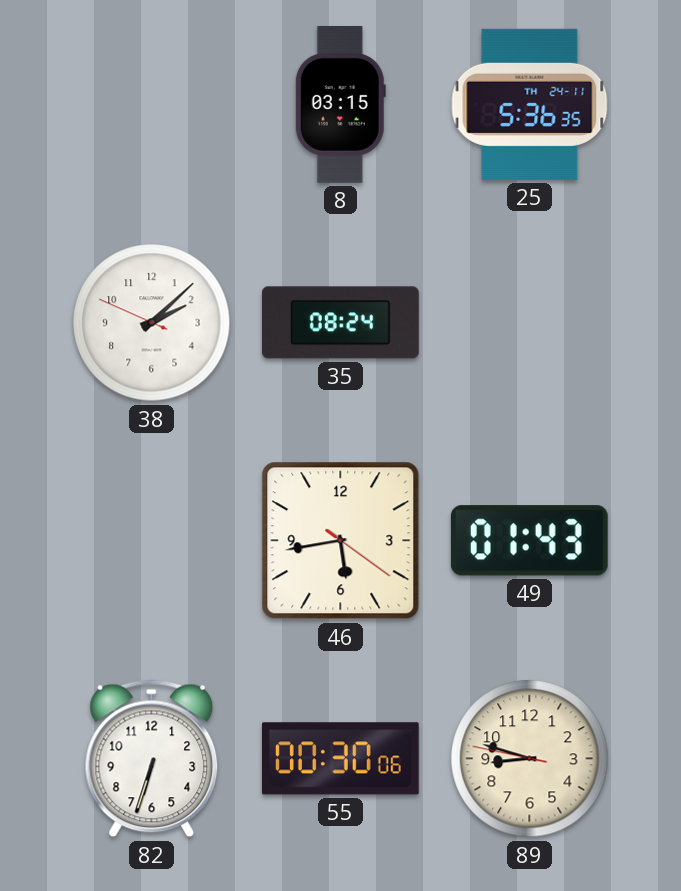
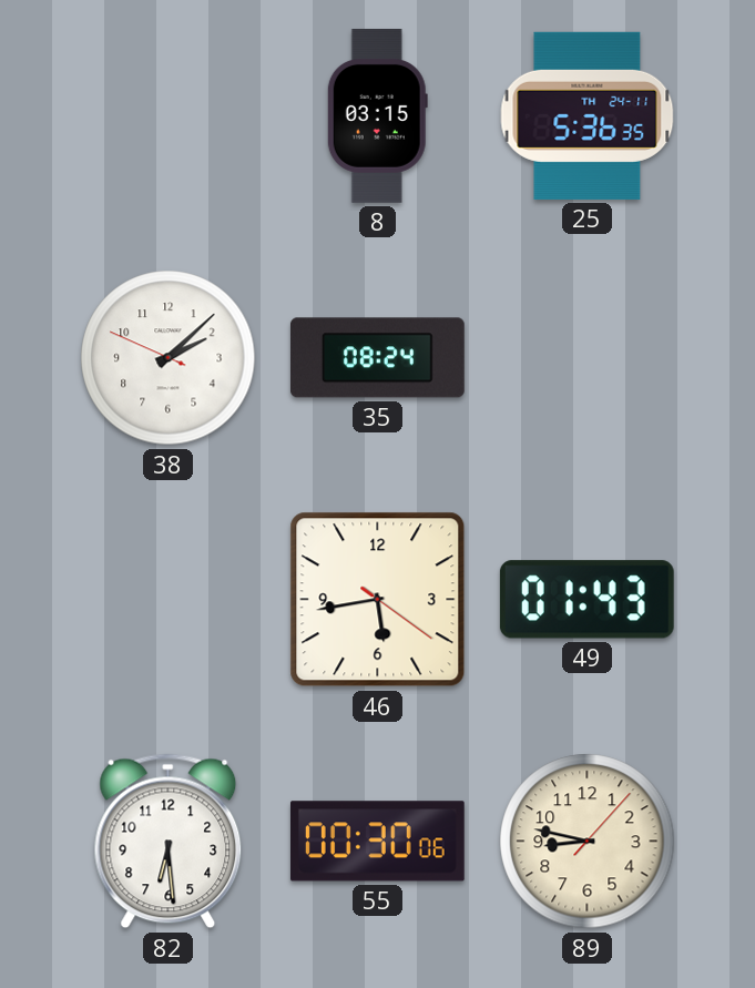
82: 6:33 -> 6:29 (169, 842)
89: 8:47:47 -> 8:47:07 (588, 842)
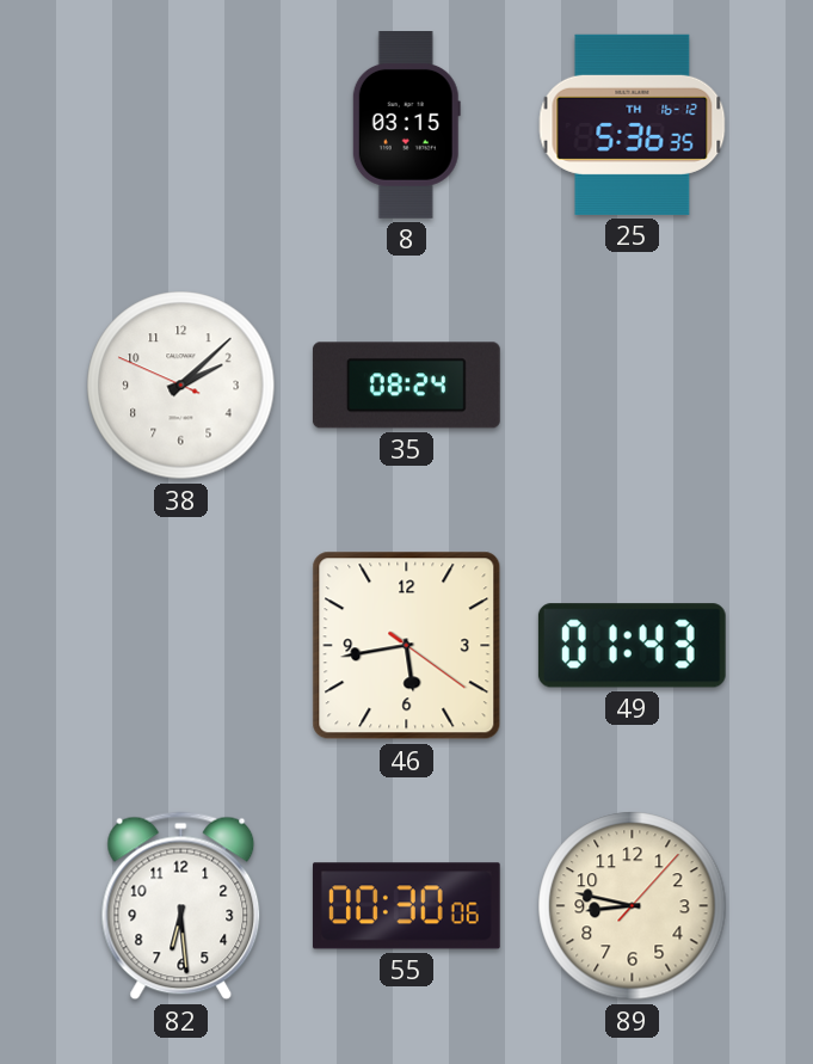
25 date: TH 24-11 -> TH 16-12 (633, 124)
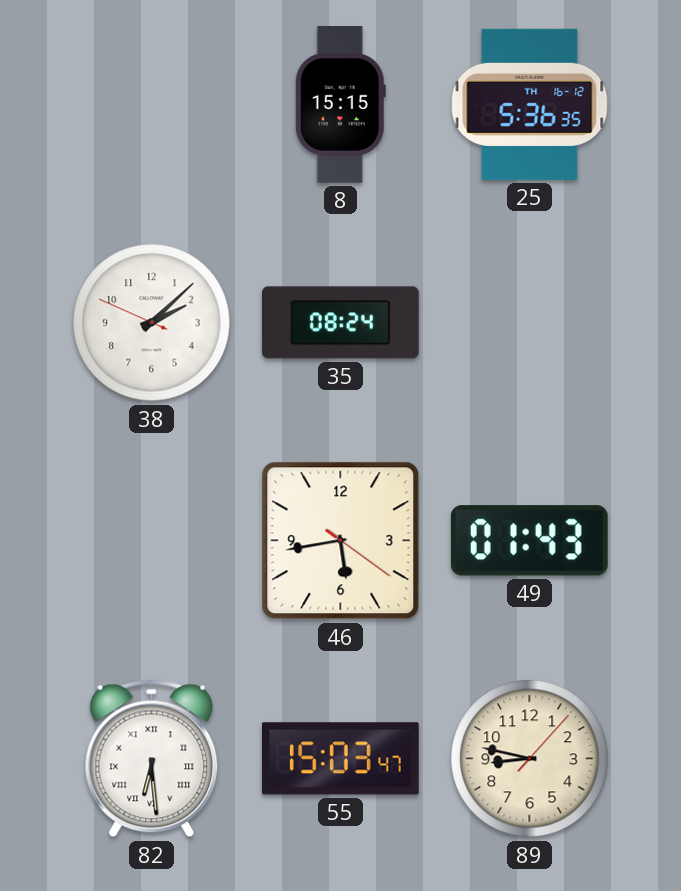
8: 03:15 -> 15:15 (340, 105)
82 numerals: Arabic -> Roman (152, 759)
55: 00:30 -> 15:03 (340, 759)
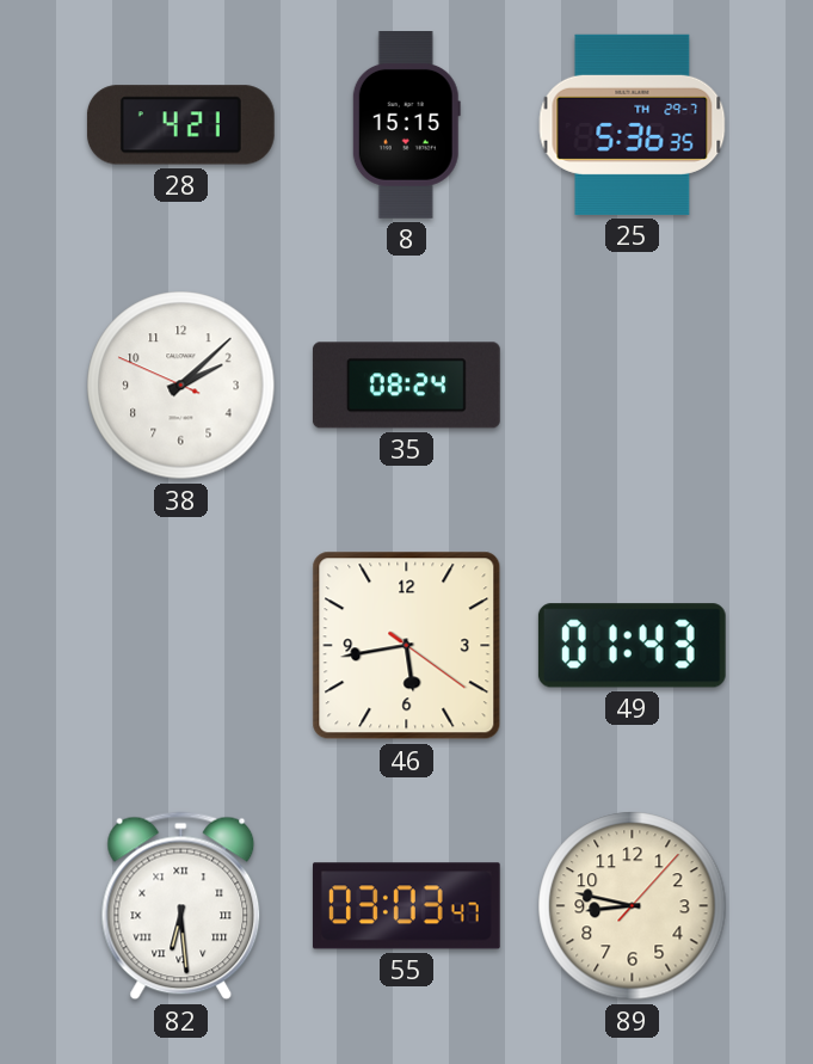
28: none -> 4:21 (180, 125)
25 date: TH 16-12 -> TH 29-7 (633, 124)
55: 15:03 -> 03:03 (406, 906)
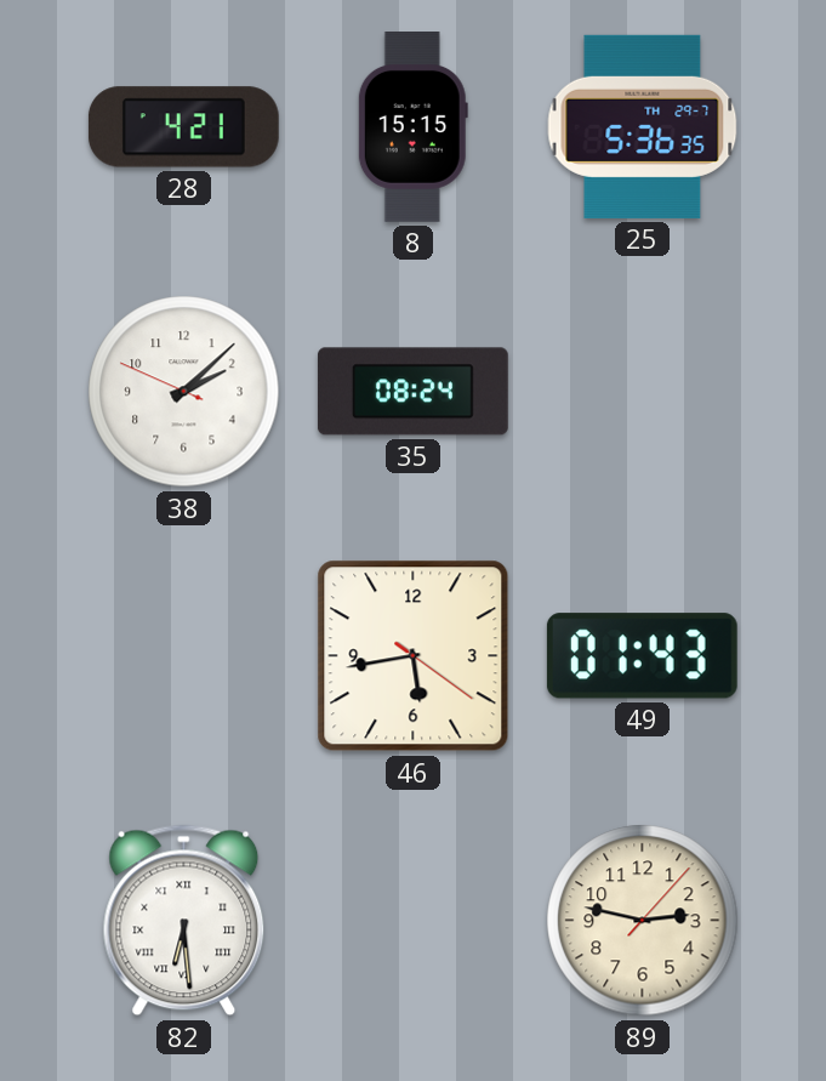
55: 03:03 -> none (406, 906)
89: 8:47 -> 2:47 (643, 921)
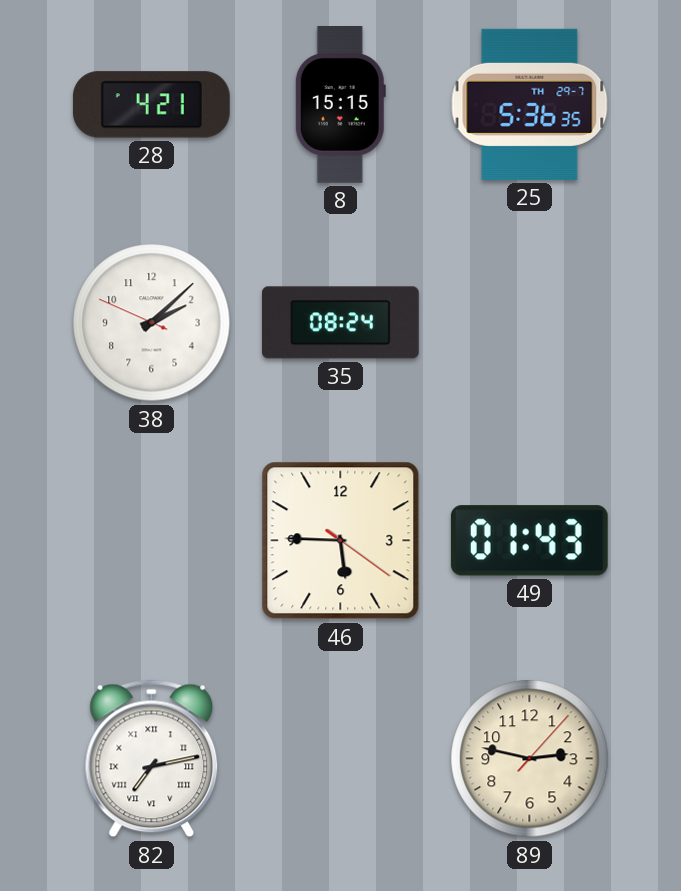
46: 5:43 -> 5:45 (341, 541)
82: 6:29 -> 7:13 (152, 759)
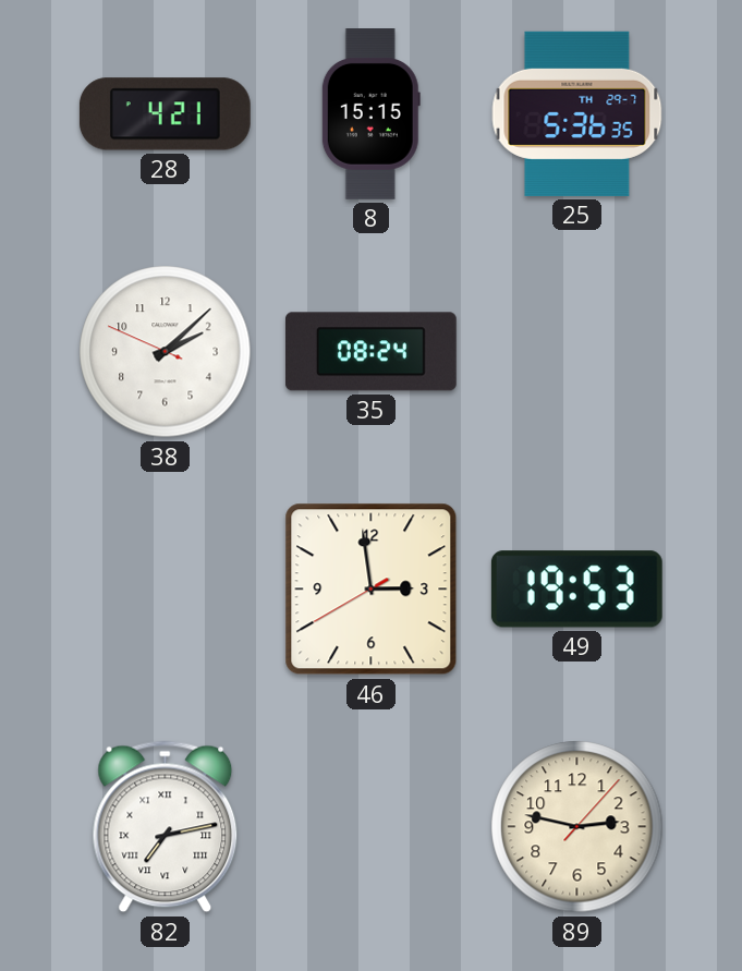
46: 5:45 -> 2:58 (372, 590)
49: 01:43 -> 19:53 (576, 590)
